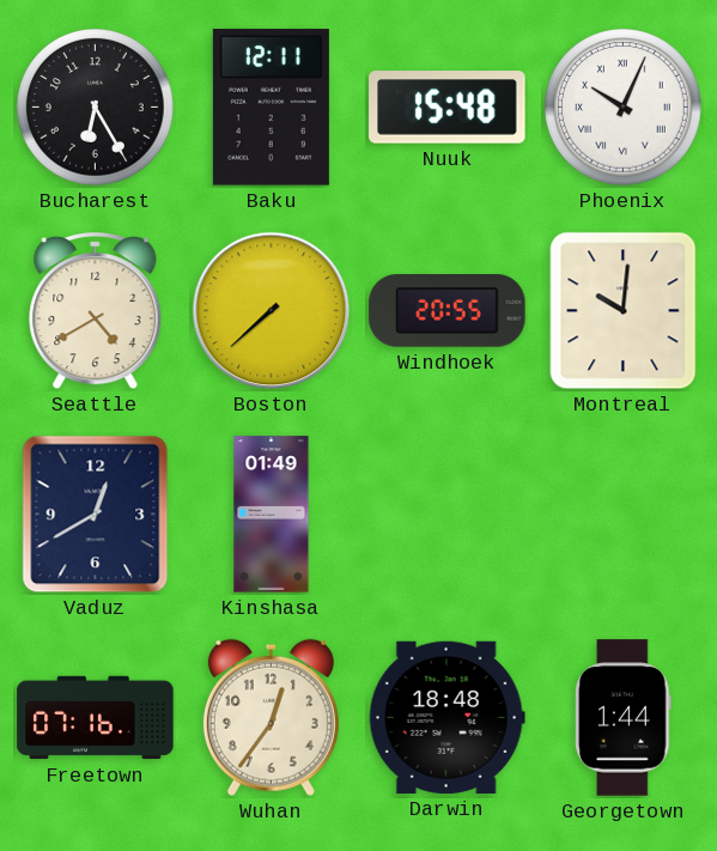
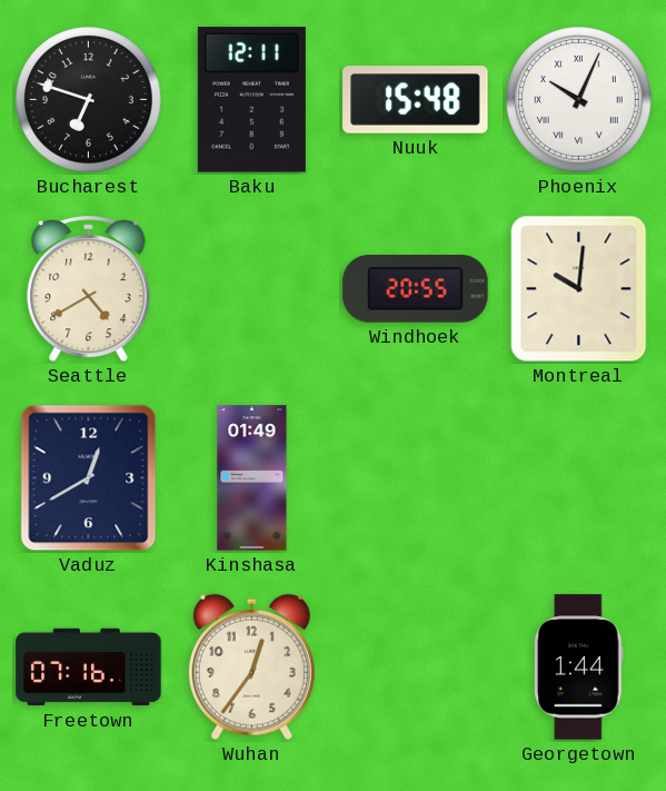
Bucharest: 6:25 -> 6:48 (89, 100)
Boston: 7:38 -> none (272, 311)
Darwin: 18:48 -> none (446, 717)
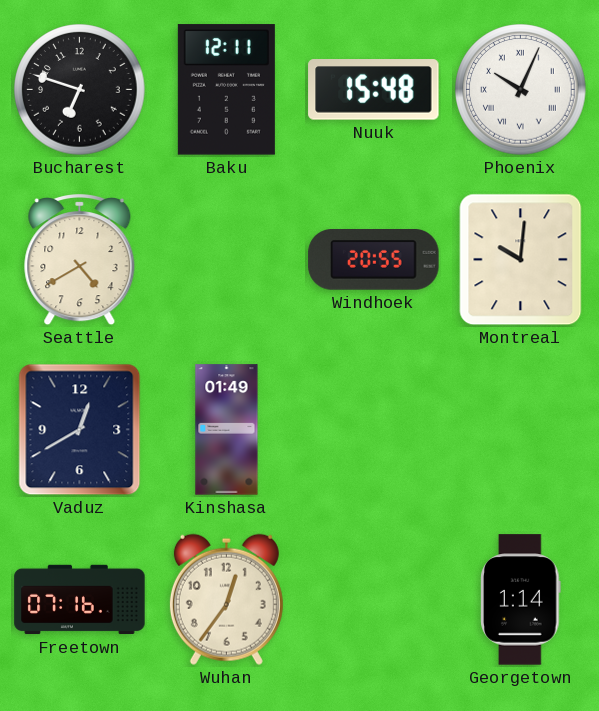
Georgetown: 1:44 -> 1:14 (521, 600)
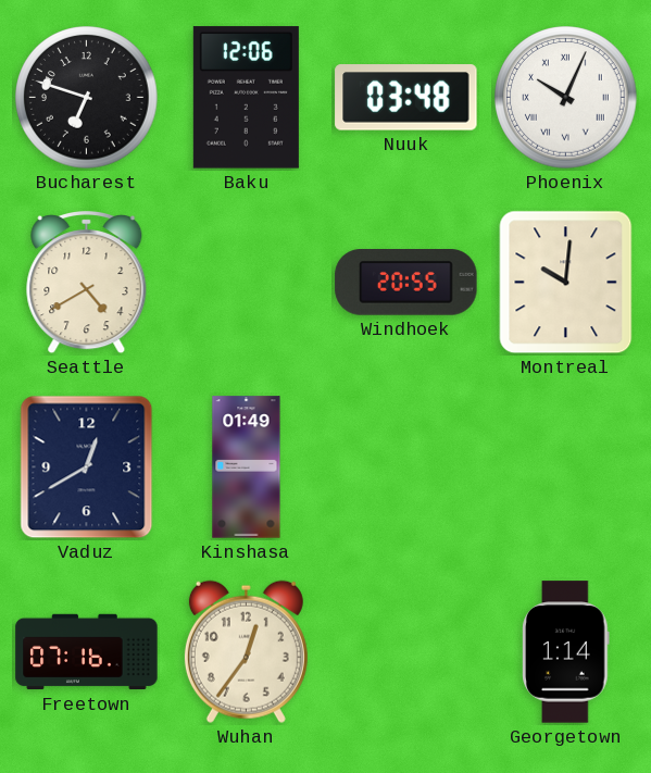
Baku: 12:11 -> 12:06 (246, 98)
Nuuk: 15:48 -> 03:48 (406, 98)
